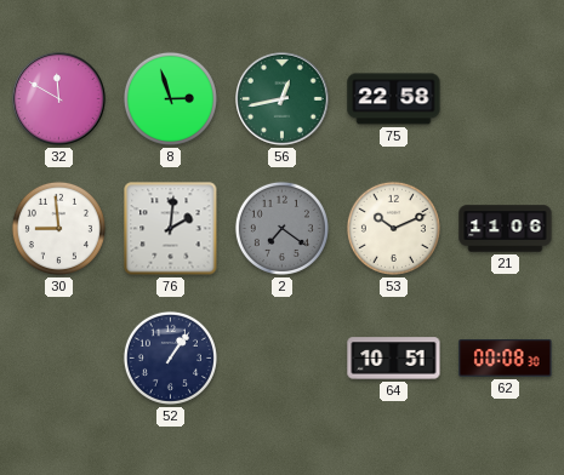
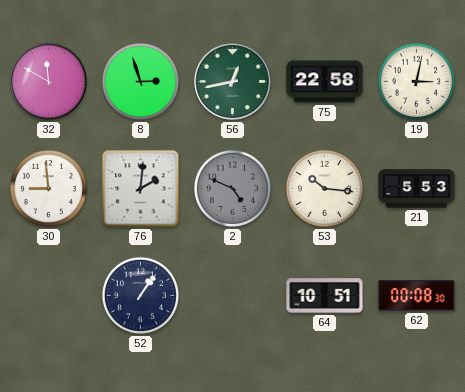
19: none -> 3:02 (416, 81)
2: 7:21 -> 4:49 (232, 188)
53: 10:11 -> 10:16 (324, 188)
21: 11:06 -> 5:53 (417, 189)
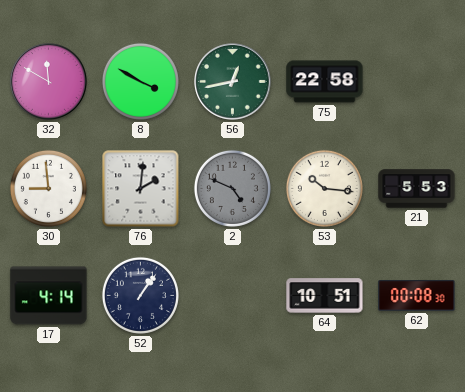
8: 2:57 -> 3:50 (140, 81)
19: 3:02 -> none (416, 81)
17: none -> 4:14 (49, 296)
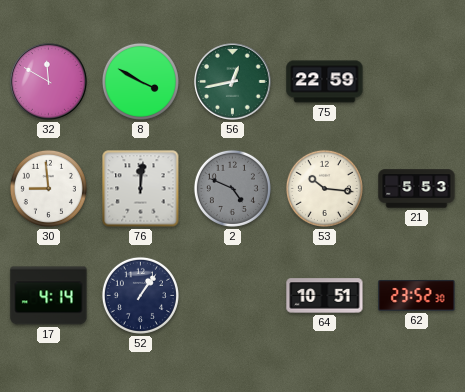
75: 22:58 -> 22:59 (325, 82)
76: 2:01 -> 12:01 (141, 189)
62: 00:08 -> 23:52 (417, 296)
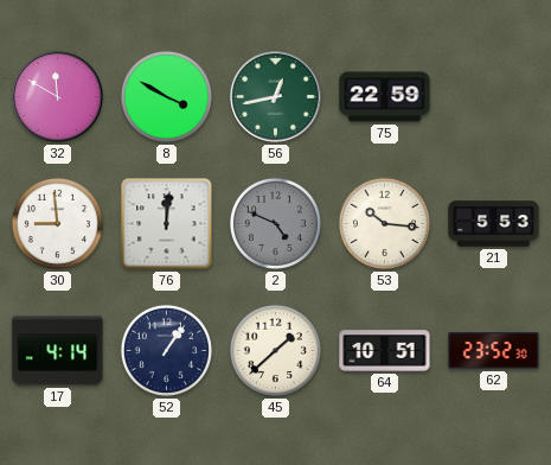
45: none -> 1:38 (275, 350)
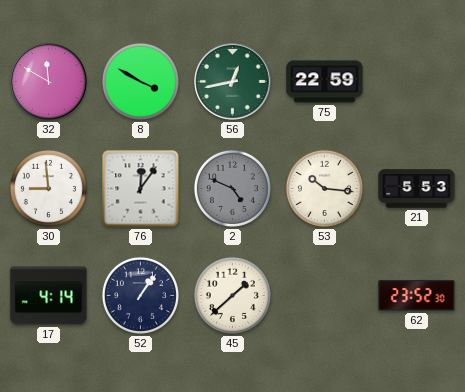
76: 12:01 -> 12:06 (141, 189)
64: 10:51 -> none (385, 351)
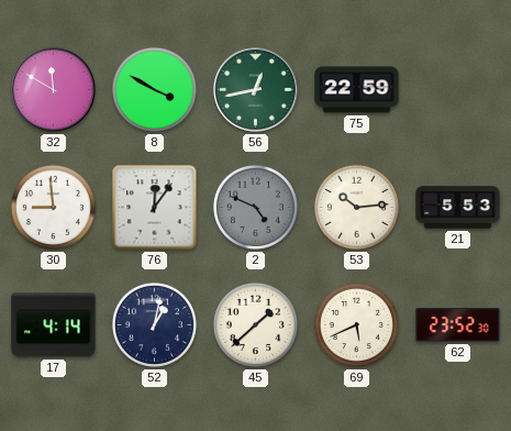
53: 10:16 -> 10:14 (356, 207)
52: 1:06 -> 1:02 (154, 324)
69: none -> 5:41 (356, 324)
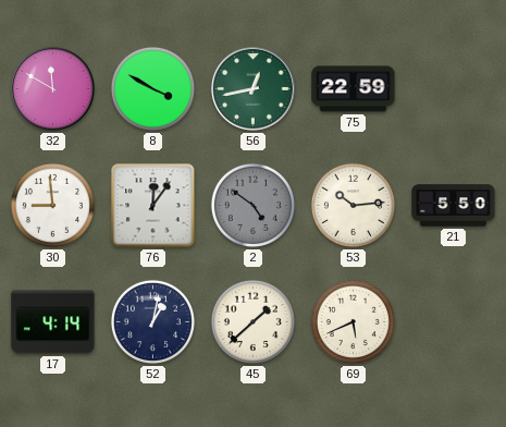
2: 4:49 -> 4:51 (252, 205)
21: 5:53 -> 5:50 (454, 206)
62: 23:52 -> none (458, 325)
